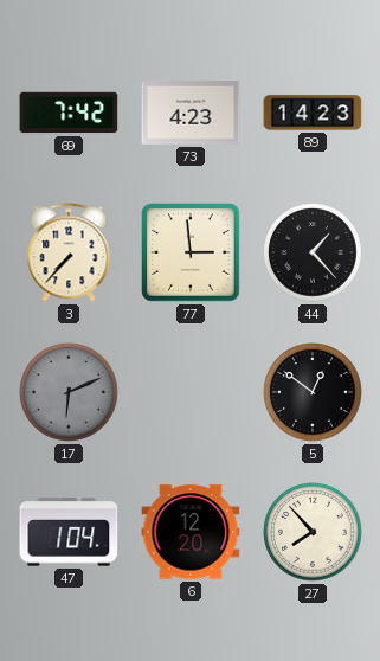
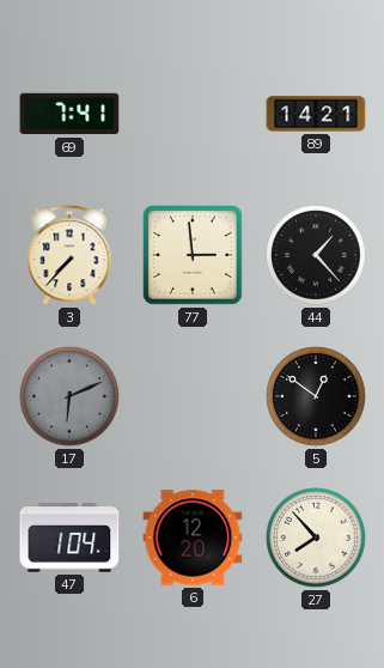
69: 7:42 -> 7:41 (69, 114)
73: 4:23 -> none (191, 113)
89: 14:23 -> 14:21 (316, 114)
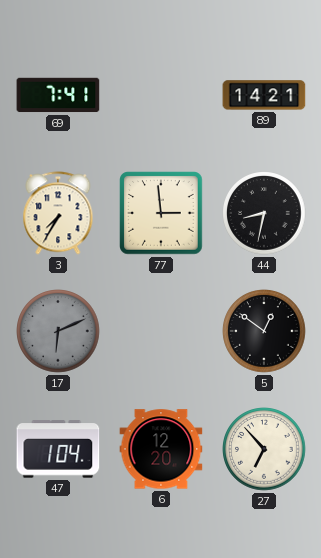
3: 7:37 -> 7:35 (58, 213)
44: 1:23 -> 8:32 (264, 213)
27: 7:53 -> 6:53 (264, 449)
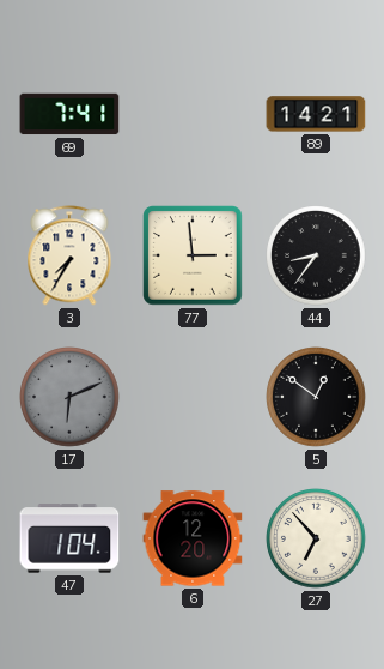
44: 8:32 -> 8:36 (316, 255)
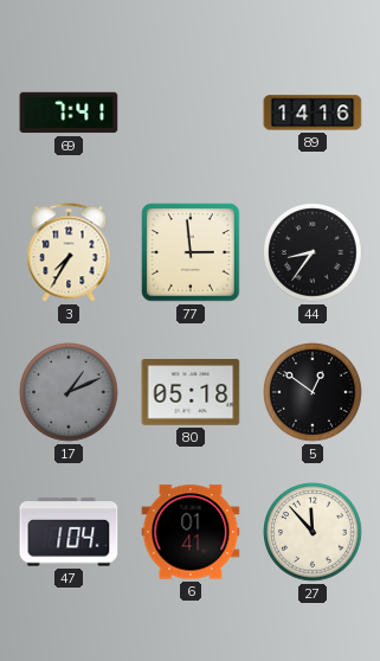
89: 14:21 -> 14:16 (313, 113)
17: 6:11 -> 1:11 (69, 392)
80: none -> 05:18 (191, 392)
6: 12:20 -> 01:41 (191, 532)
27: 6:53 -> 11:53 (313, 532)
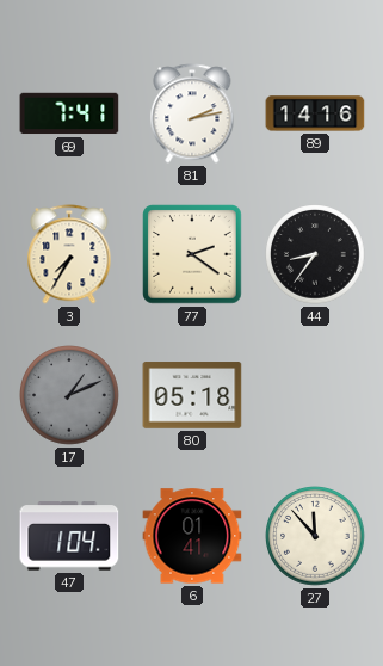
81: none -> 2:13 (192, 113)
77: 2:59 -> 2:21 (192, 254)
5: 12:51 -> none (313, 392)
